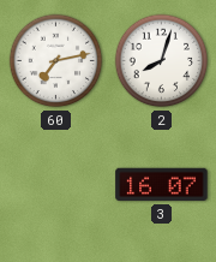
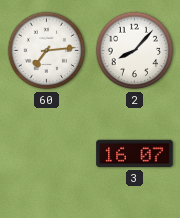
60: 7:13 -> 7:14 (47, 51)
2: 8:03 -> 8:07 (135, 51)
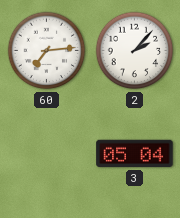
2: 8:07 -> 2:07 (135, 51)
3: 16:07 -> 05:04 (135, 154)
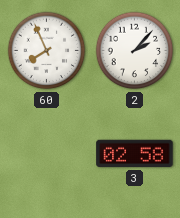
60: 7:14 -> 7:56 (47, 51)
3: 05:04 -> 02:58 (135, 154)
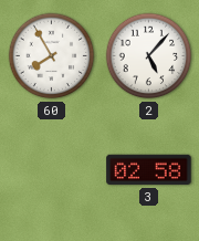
60: 7:56 -> 7:55 (52, 56)
2: 2:07 -> 5:07 (149, 56)
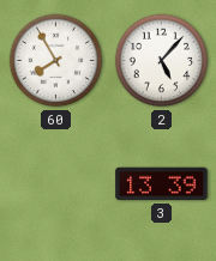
3: 02:58 -> 13:39 (162, 184)
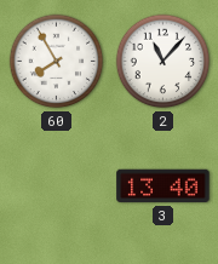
2: 5:07 -> 11:07 (163, 62)
3: 13:39 -> 13:40 (163, 186)
